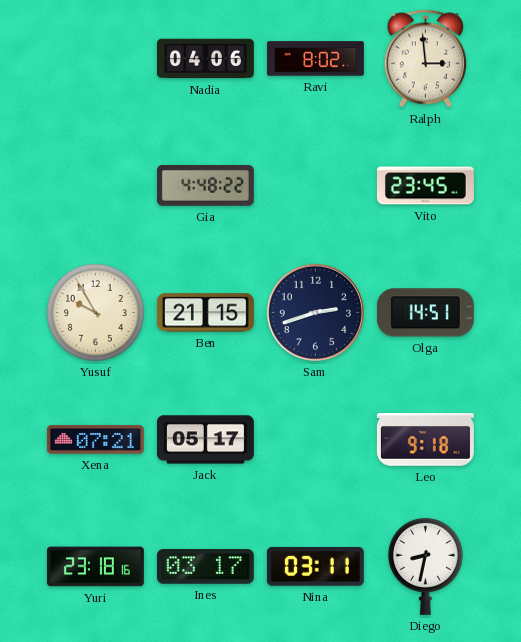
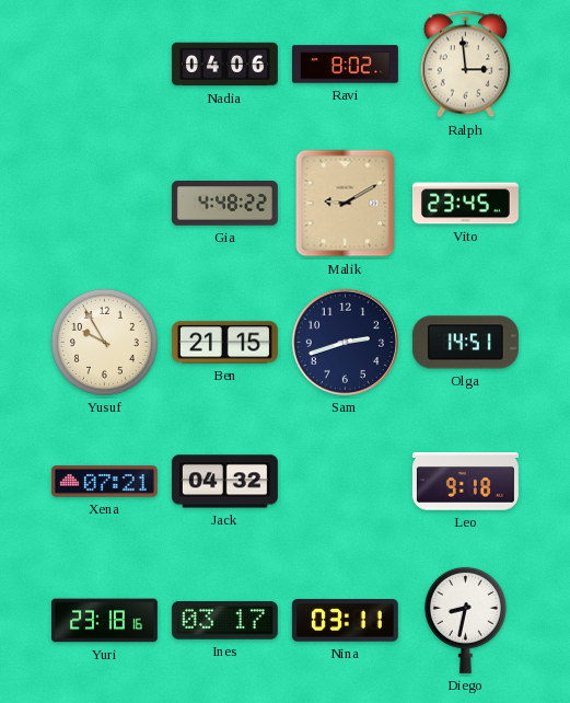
Malik: none -> 9:10 (346, 204)
Jack: 05:17 -> 04:32 (224, 482)
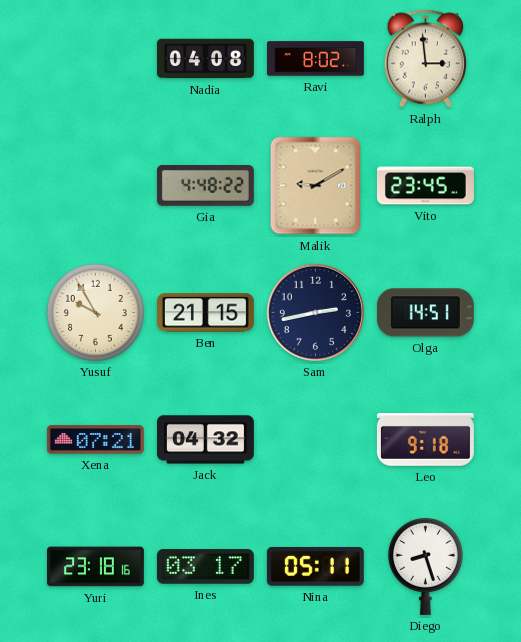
Nadia: 04:06 -> 04:08 (205, 59)
Sam: 2:42 -> 2:43 (315, 312)
Nina: 03:11 -> 05:11 (315, 567)
Diego: 8:32 -> 8:27 (425, 566)
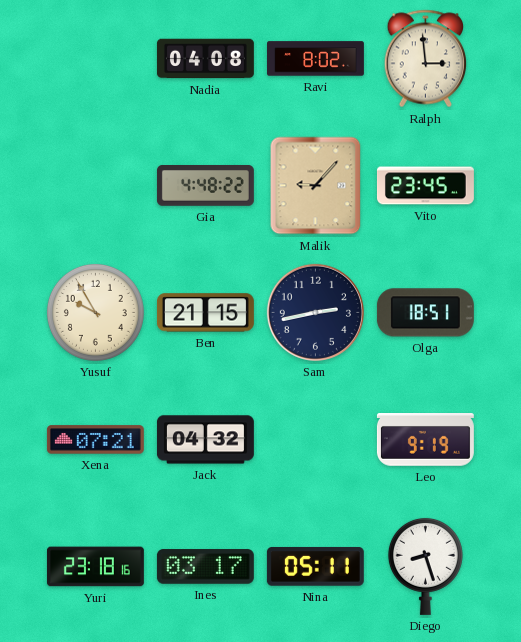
Malik: 9:10 -> 9:07 (316, 186)
Olga: 14:51 -> 18:51 (425, 313)
Leo: 9:18 -> 9:19 (425, 440)
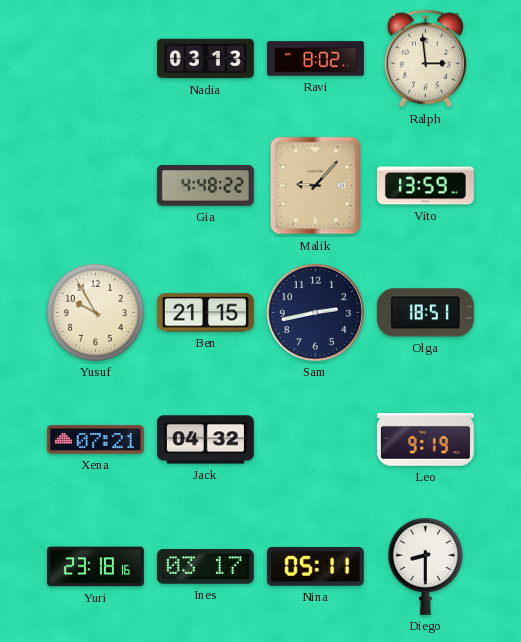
Nadia: 04:08 -> 03:13 (205, 59)
Vito: 23:45 -> 13:59 (425, 186)
Diego: 8:27 -> 8:30 (425, 566)
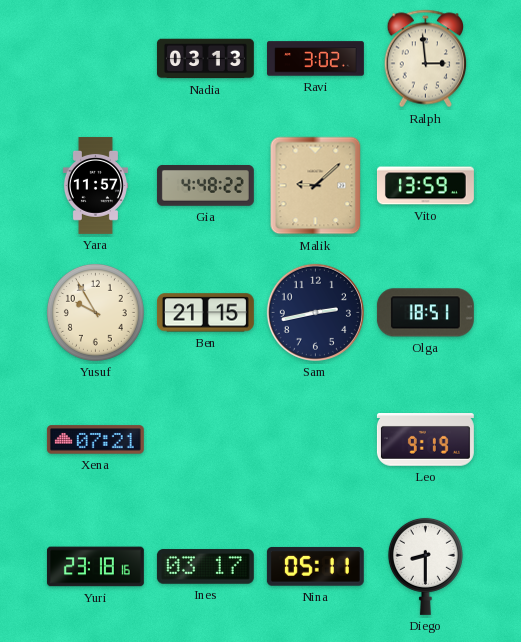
Ravi: 8:02 -> 3:02 (316, 59)
Yara: none -> 11:57 (95, 186)
Malik: 9:07 -> 9:08 (316, 186)
Jack: 04:32 -> none (205, 440)
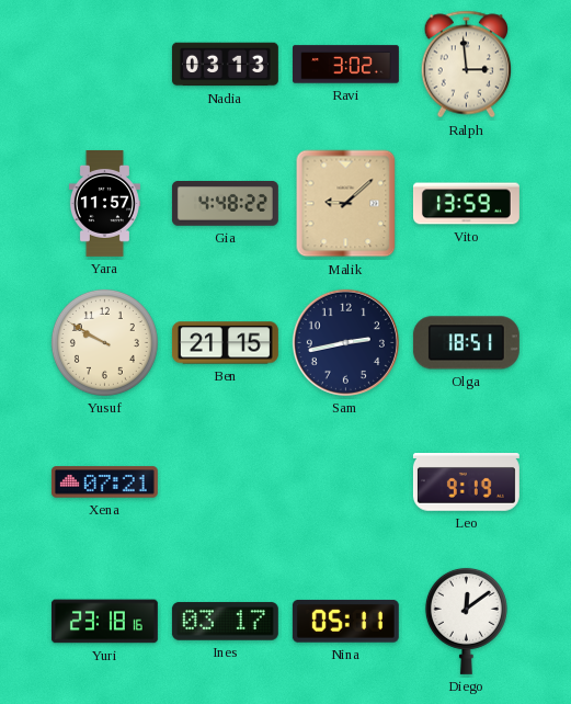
Yusuf: 9:55 -> 9:50 (104, 342)
Diego: 8:30 -> 12:09 (466, 621)
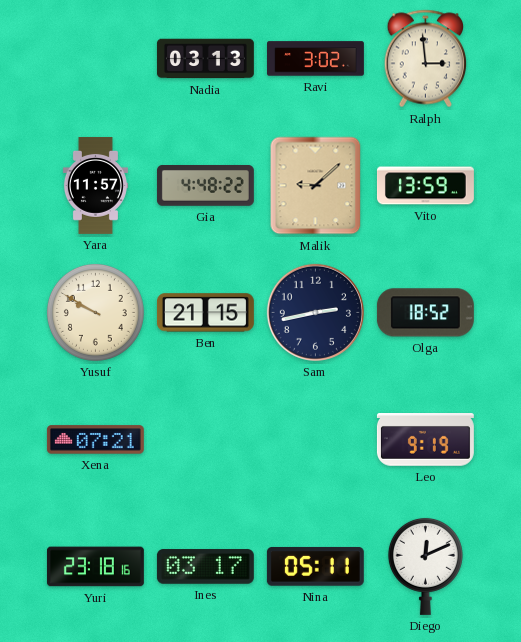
Olga: 18:51 -> 18:52 (425, 313)
Diego: 12:09 -> 12:11 (425, 566)
